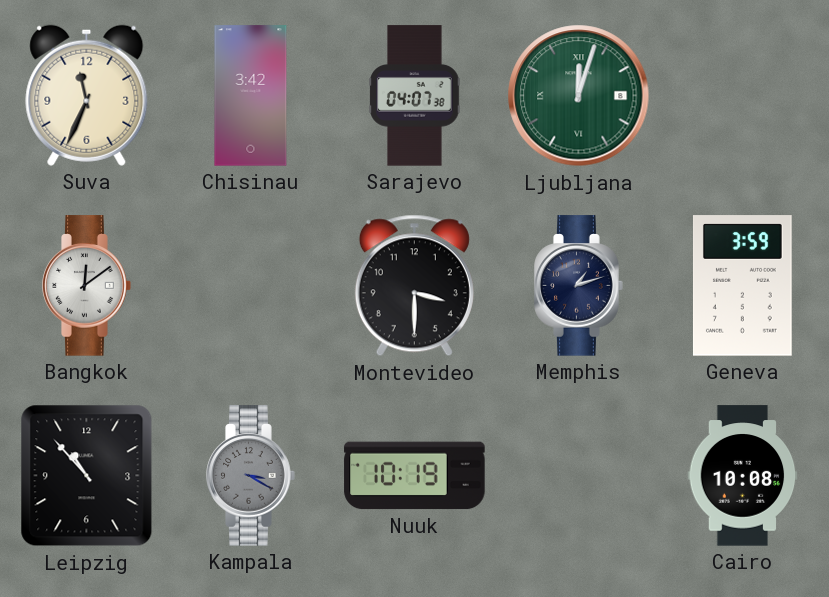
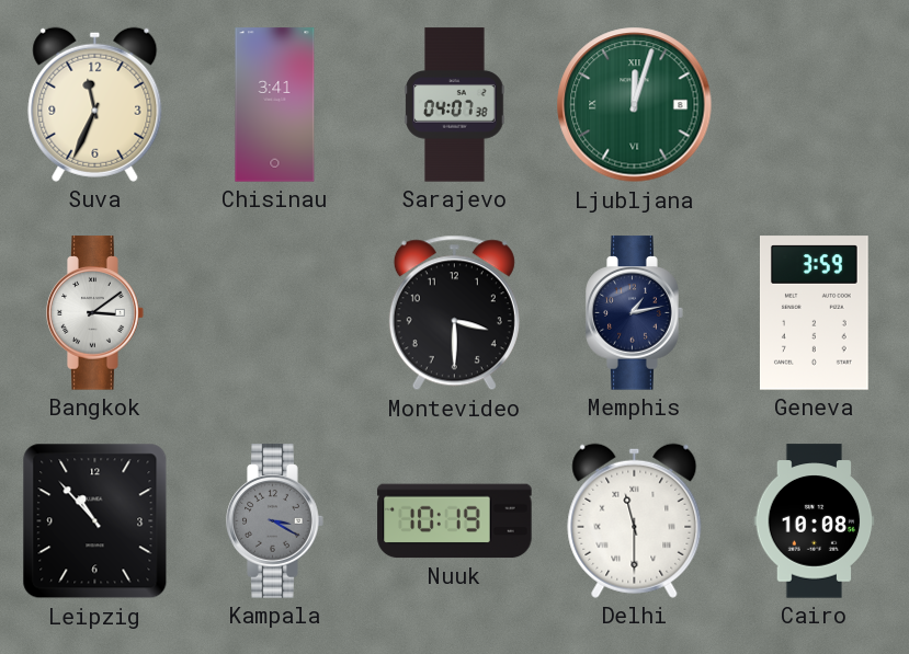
Chisinau: 3:42 -> 3:41 (275, 105)
Bangkok: 12:09 -> 3:09 (95, 313)
Memphis: 1:12 -> 1:13 (635, 313)
Delhi: none -> 11:30 (635, 520)
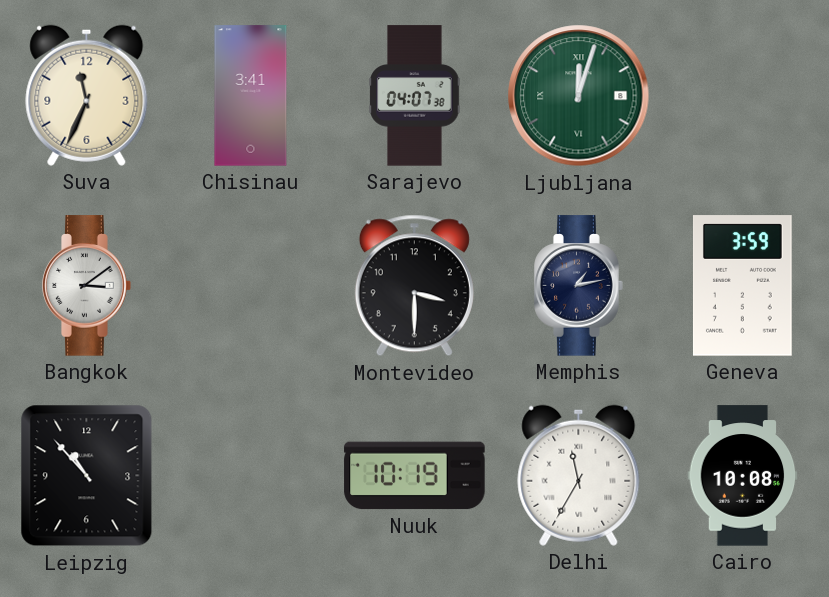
Kampala: 3:20 -> none (275, 521)
Delhi: 11:30 -> 11:35 (579, 475)
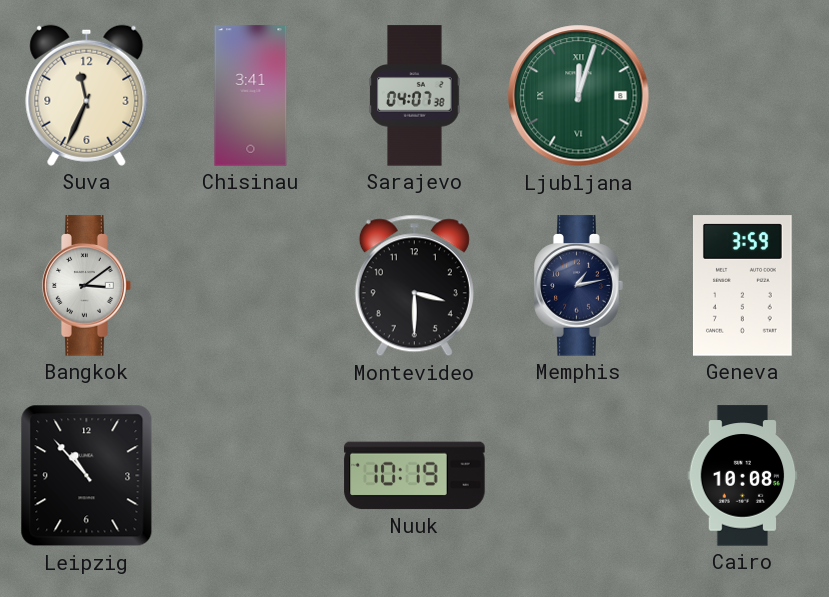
Delhi: 11:35 -> none (579, 475)
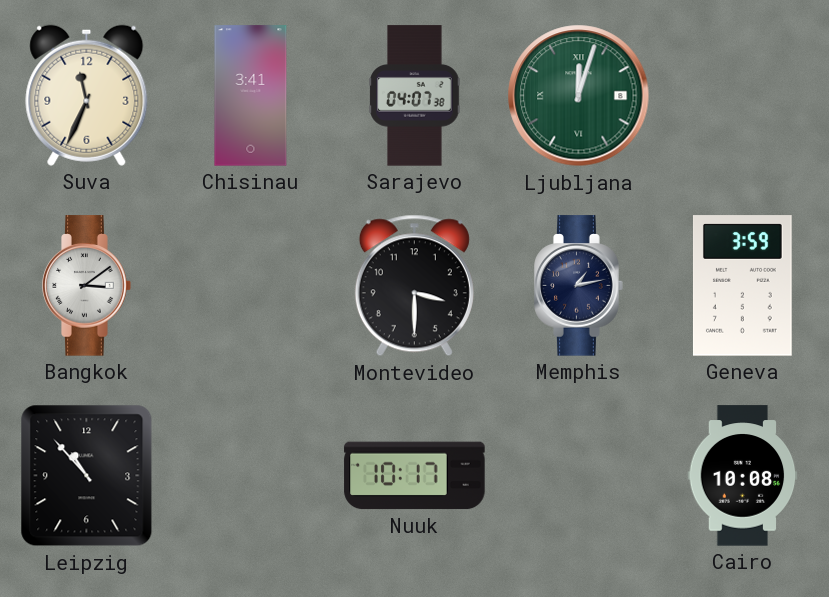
Nuuk: 10:19 -> 10:17 (415, 476)
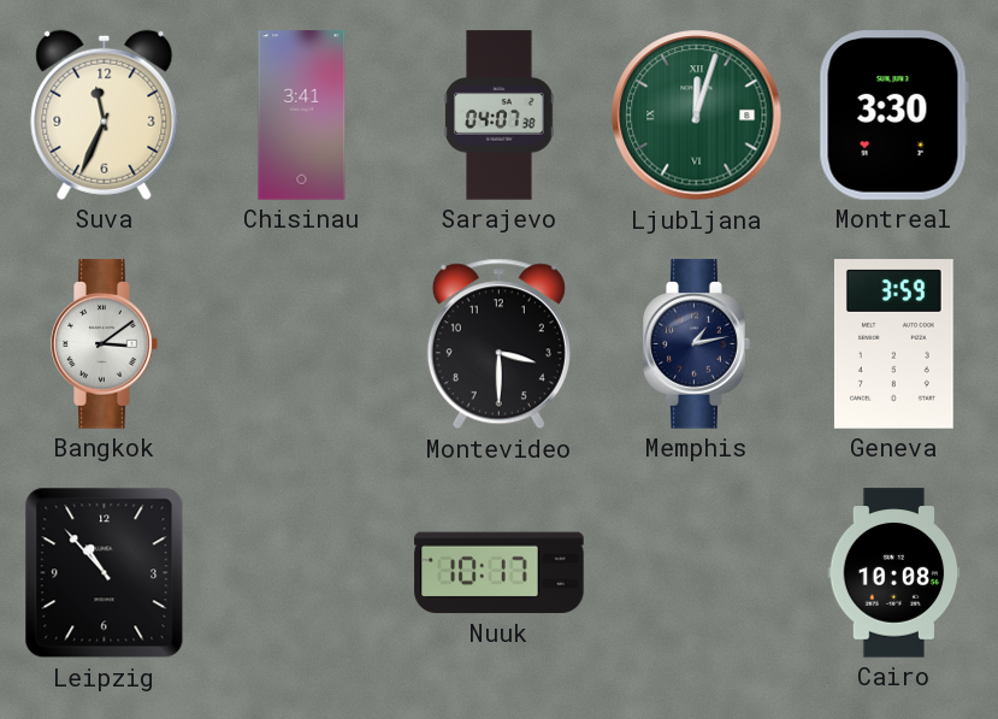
Montreal: none -> 3:30 (893, 116)
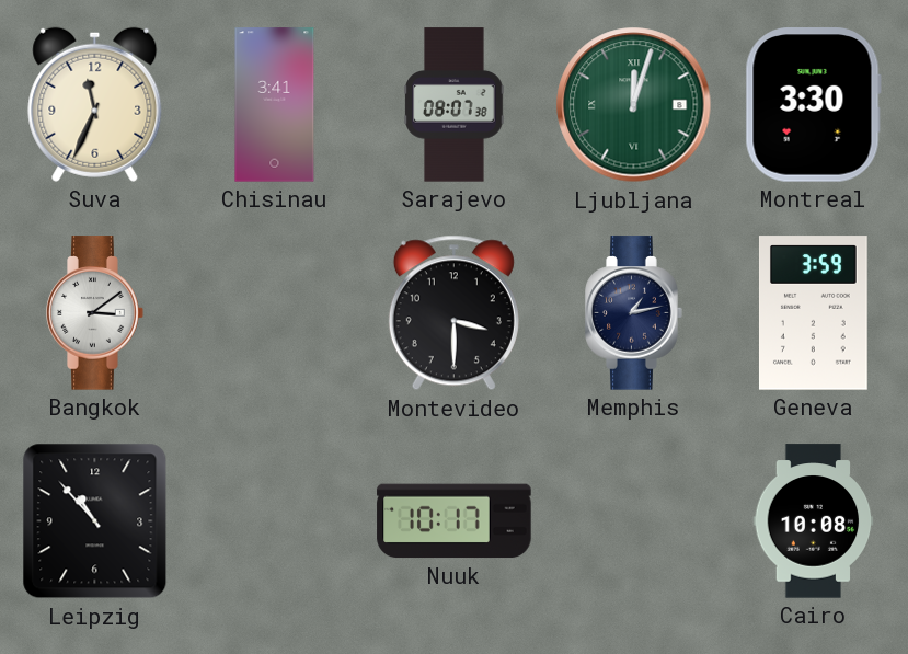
Sarajevo: 04:07 -> 08:07 (455, 105)
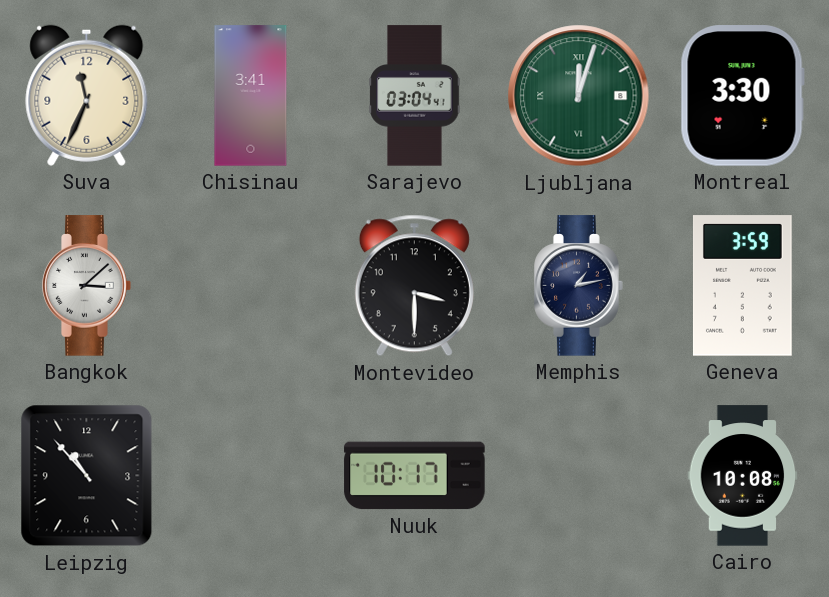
Sarajevo: 08:07 -> 03:04 (415, 96)
Bangkok: 3:09 -> 3:08 (87, 286)
